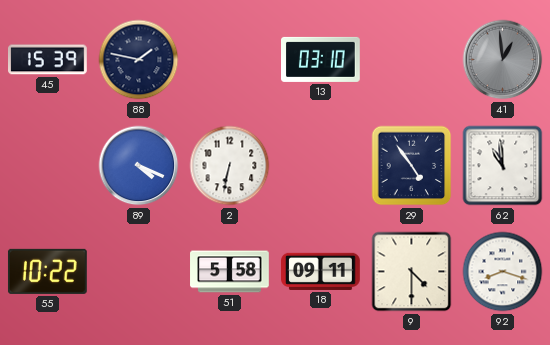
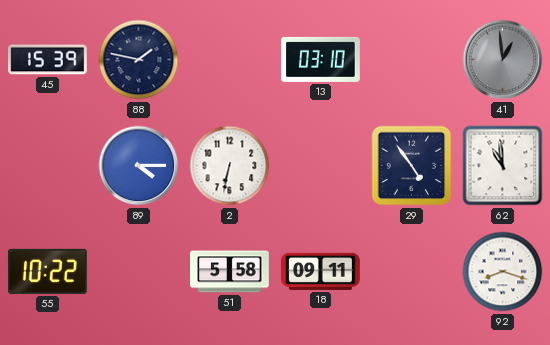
89: 4:19 -> 4:15 (139, 166)
9: 4:30 -> none (412, 272)
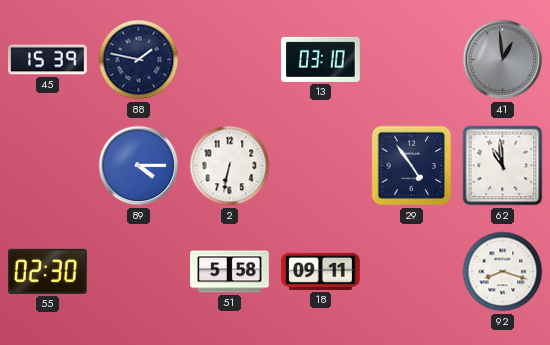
55: 10:22 -> 02:30 (47, 271)
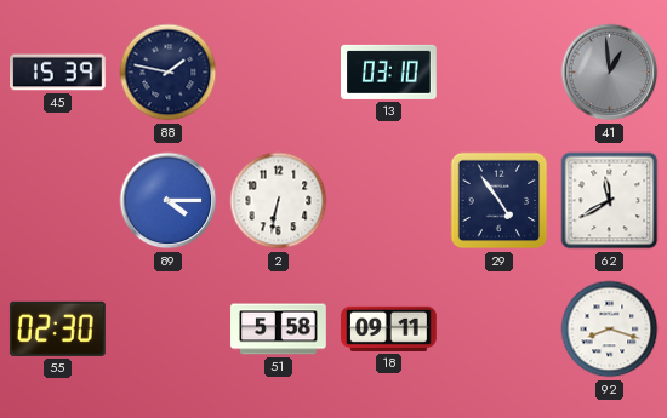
62: 10:59 -> 11:40 (610, 201)
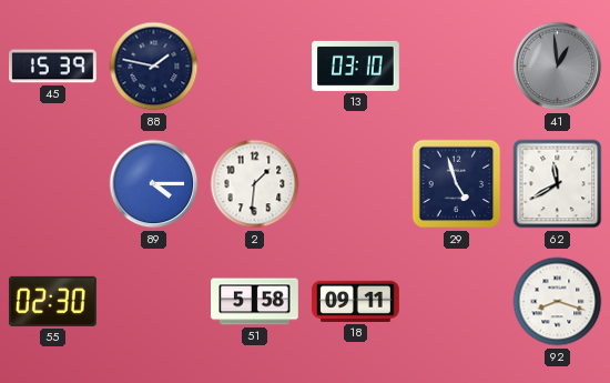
2: 6:32 -> 1:31 (255, 184)
29: 4:54 -> 4:57 (457, 184)
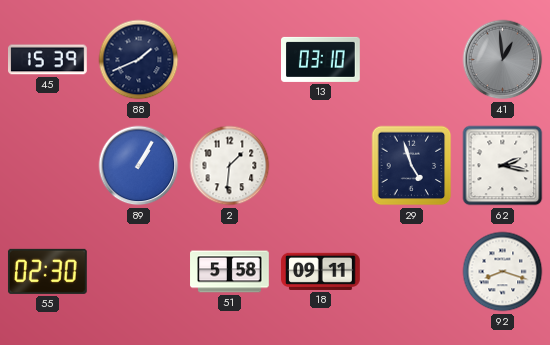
88: 1:47 -> 1:41 (139, 60)
89: 4:15 -> 1:05 (139, 166)
62: 11:40 -> 2:17 (503, 166)
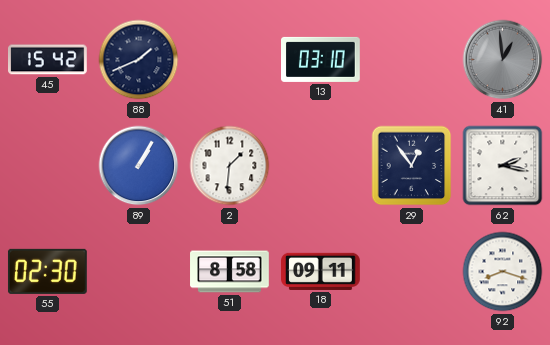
45: 15:39 -> 15:42 (48, 60)
29: 4:57 -> 12:54 (412, 166)
51: 5:58 -> 8:58 (230, 272)
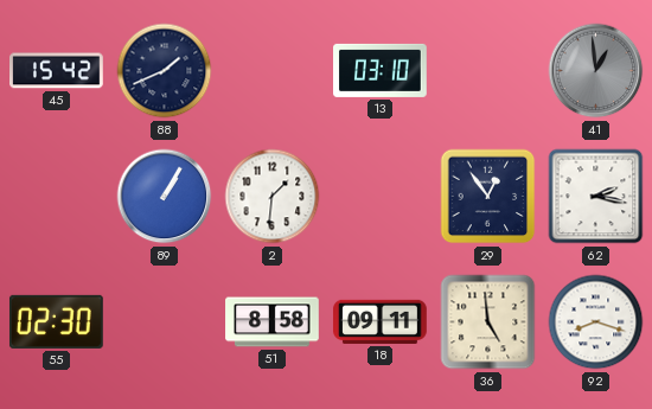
36: none -> 4:59 (488, 322)
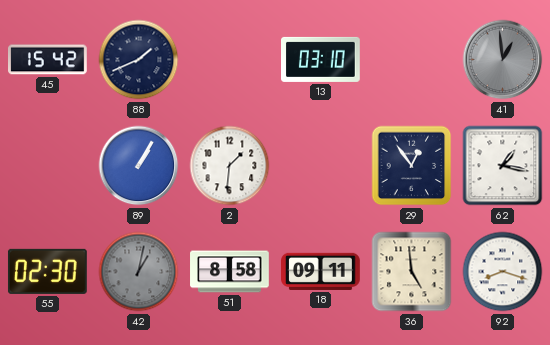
62: 2:17 -> 1:17 (503, 166)
42: none -> 1:02 (139, 272)
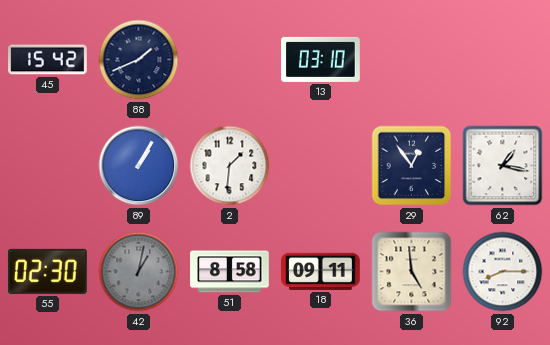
41: 12:59 -> none (503, 60)
92: 8:18 -> 8:15 (503, 272)
